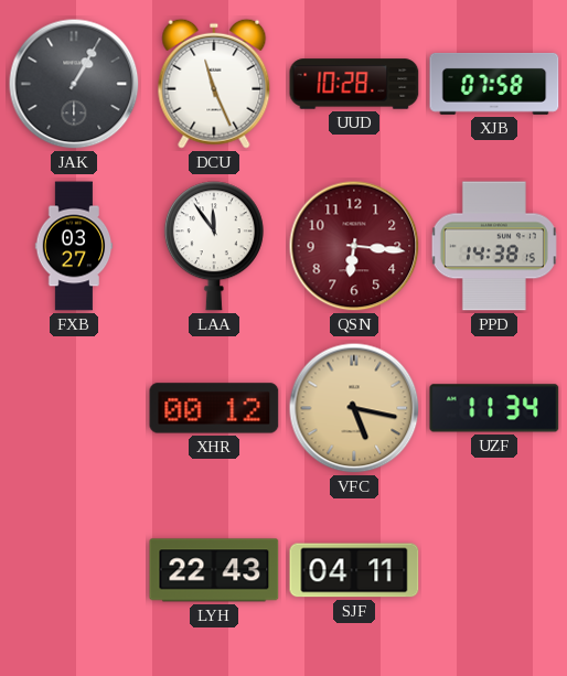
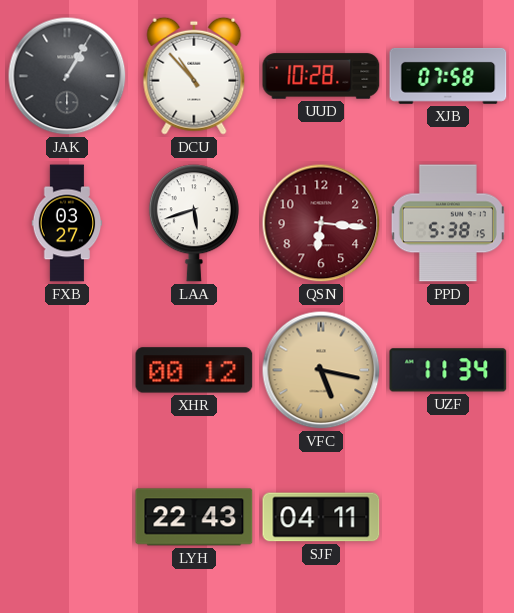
DCU: 11:26 -> 10:53 (194, 76)
LAA: 11:54 -> 5:42 (194, 223)
PPD: 14:38 -> 5:38 (448, 223)
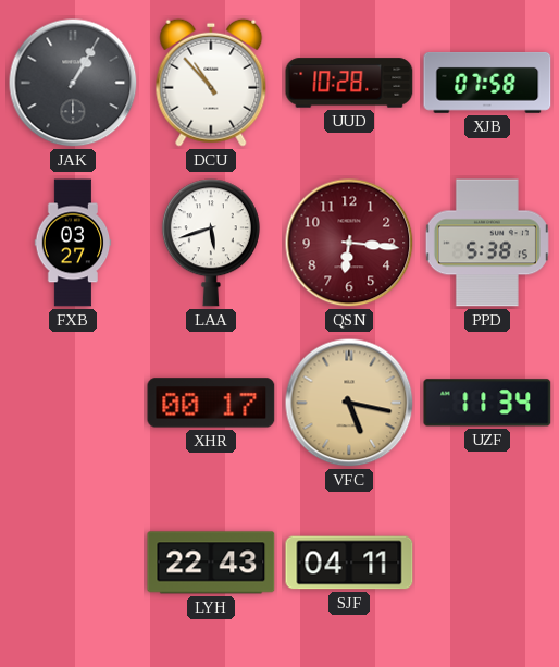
XHR: 00:12 -> 00:17 (211, 403)
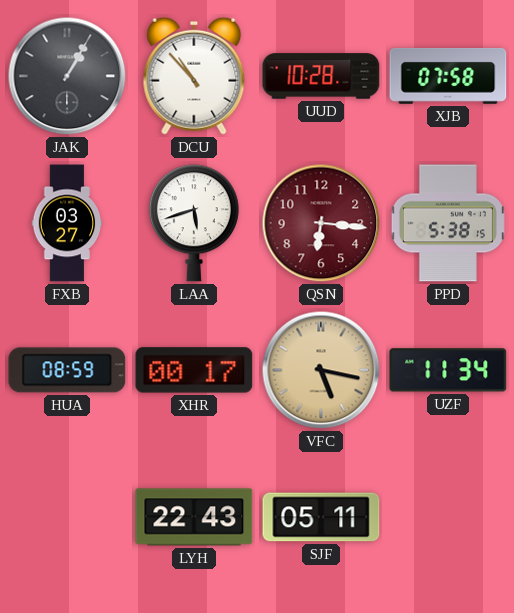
HUA: none -> 08:59 (67, 370)
SJF: 04:11 -> 05:11 (321, 517)
